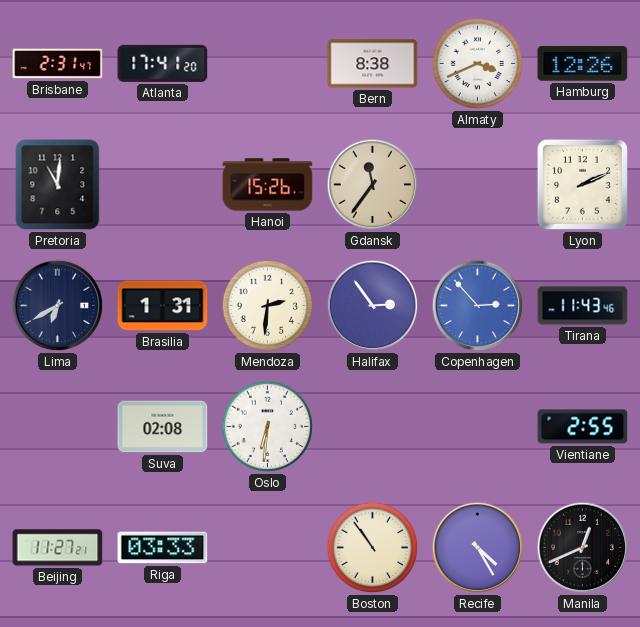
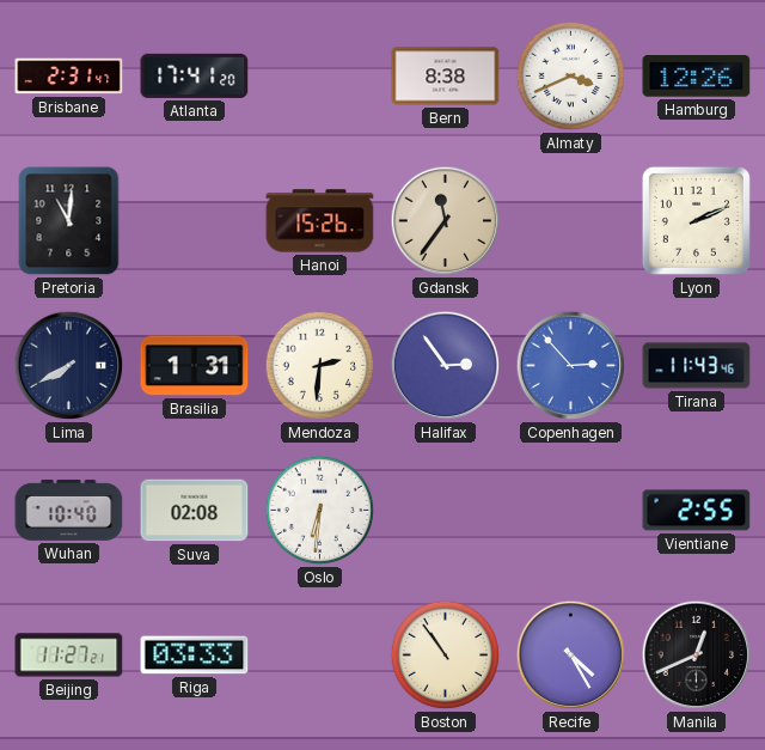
Lima: 6:40 -> 7:40 (69, 366)
Wuhan: none -> 10:40 (69, 510)
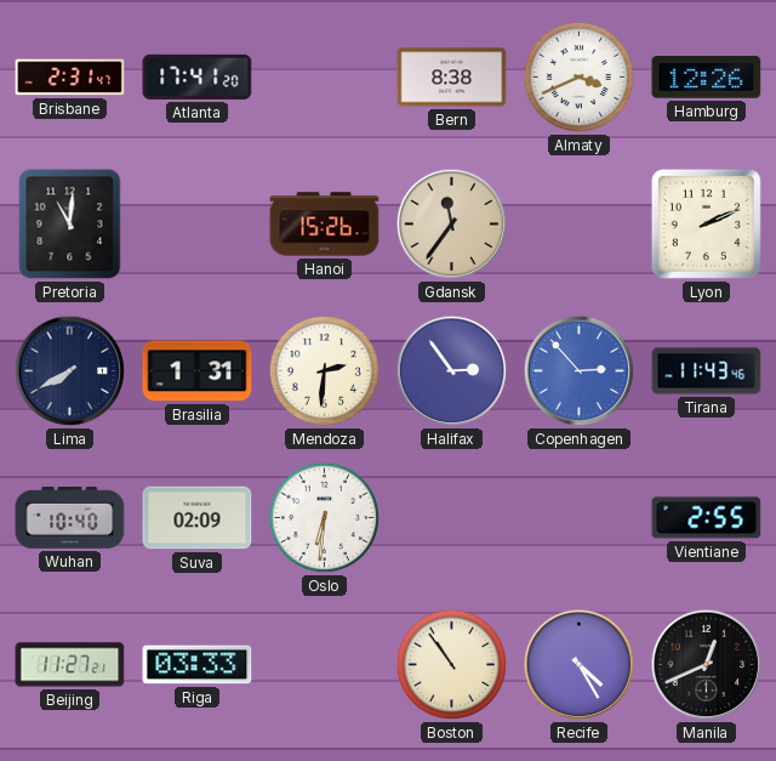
Suva: 02:08 -> 02:09 (198, 518)
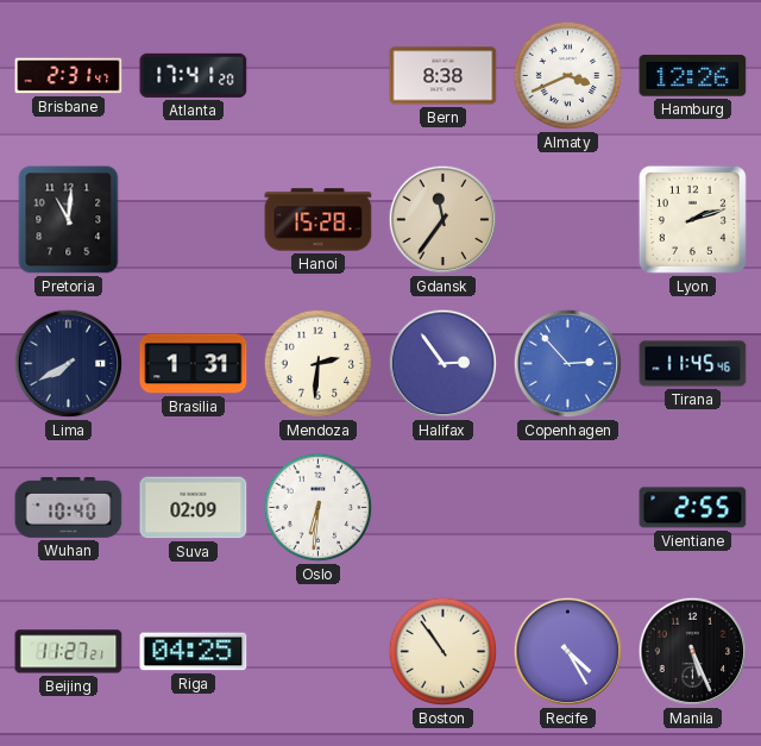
Hanoi: 15:26 -> 15:28 (319, 220)
Lyon: 2:11 -> 2:12 (692, 219)
Tirana: 11:43 -> 11:45 (693, 364)
Riga: 03:33 -> 04:25 (194, 652)
Manila: 12:41 -> 5:26 (693, 652)
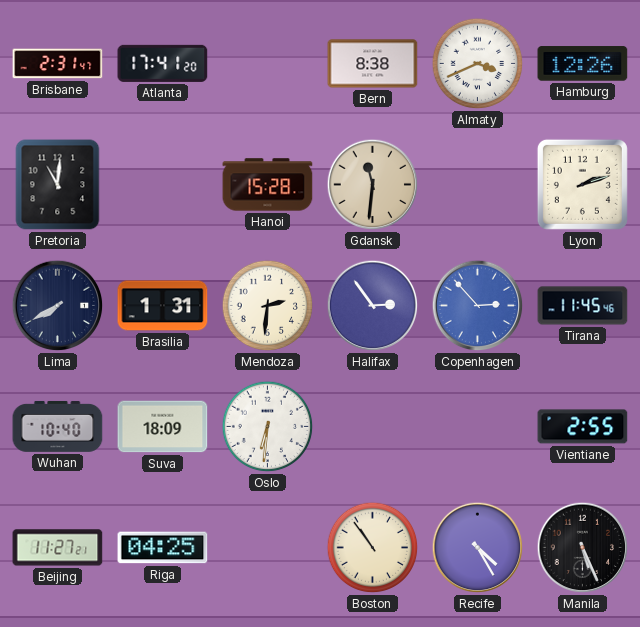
Gdansk: 11:36 -> 11:31 (373, 185)
Suva: 02:09 -> 18:09 (163, 427)
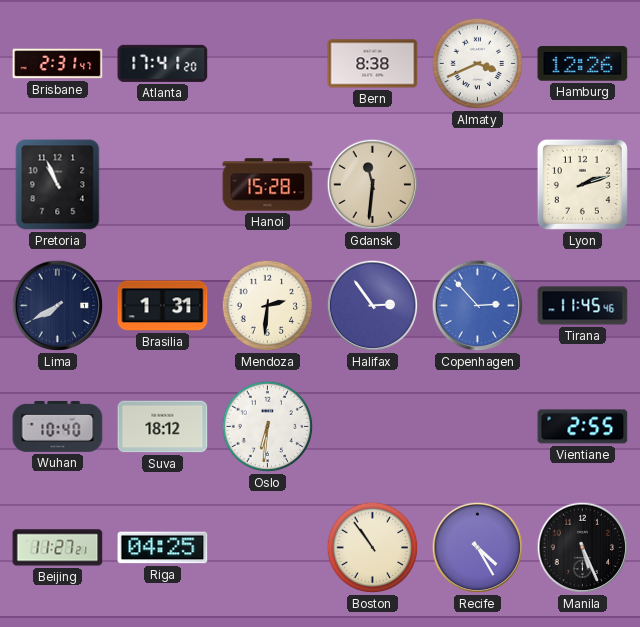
Pretoria: 11:01 -> 10:56 (58, 185)
Suva: 18:09 -> 18:12 (163, 427)
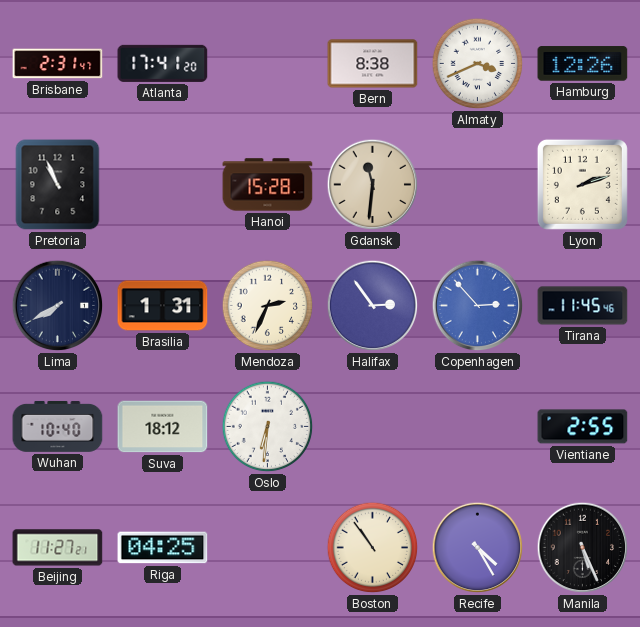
Mendoza: 2:31 -> 2:34 (268, 306)
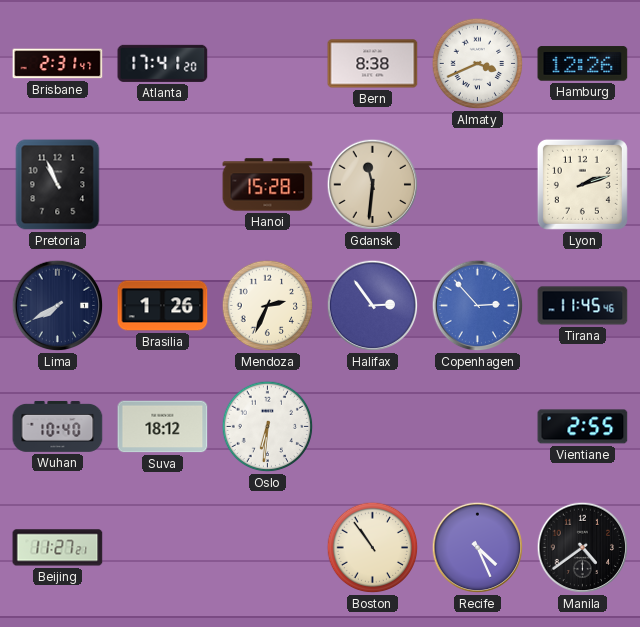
Brasilia: 1:31 -> 1:26 (163, 306)
Riga: 04:25 -> none (163, 548)
Recife: 4:25 -> 4:26 (478, 548)
Manila: 5:26 -> 4:39 (583, 548)
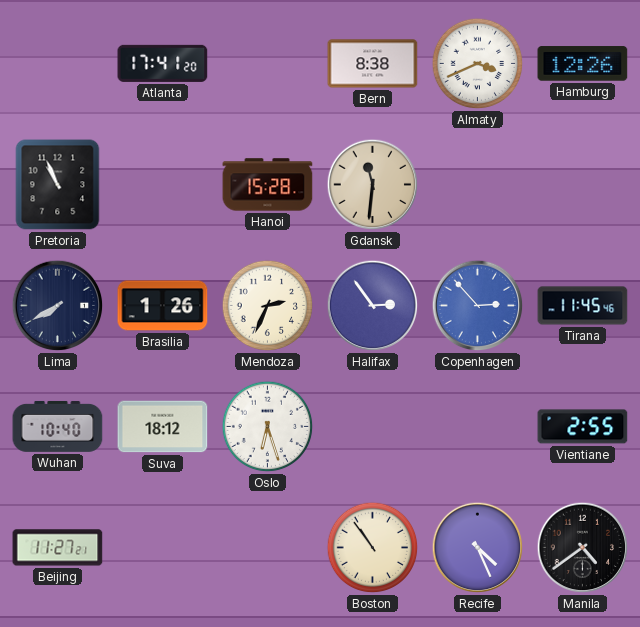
Brisbane: 2:31 -> none (58, 64)
Lyon: 2:12 -> none (582, 184)
Oslo: 6:31 -> 6:27 (268, 427)
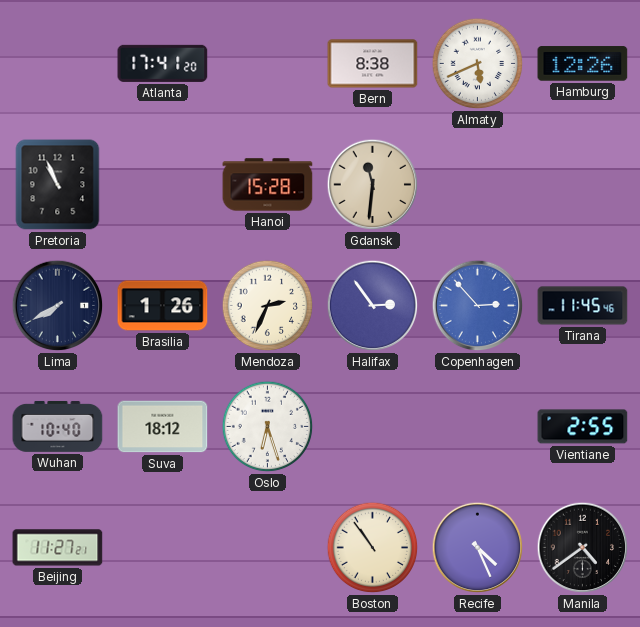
Almaty: 3:41 -> 5:41 (478, 64)
